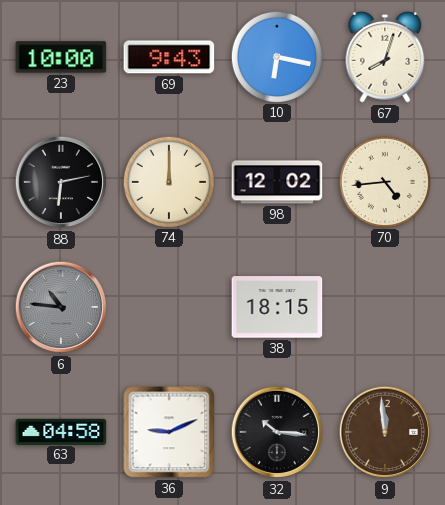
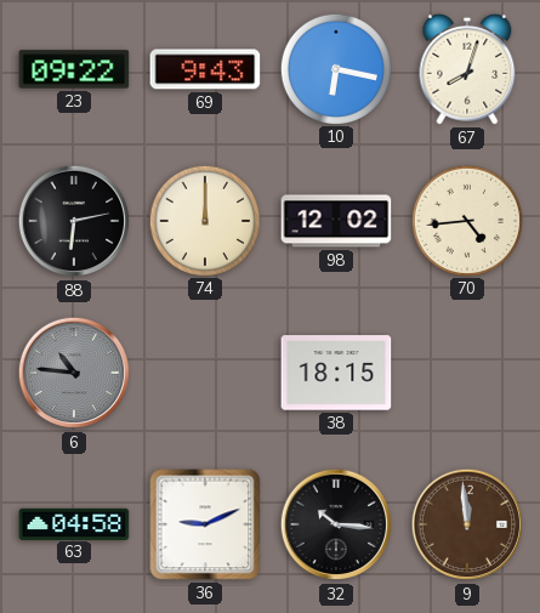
23: 10:00 -> 09:22 (74, 69)
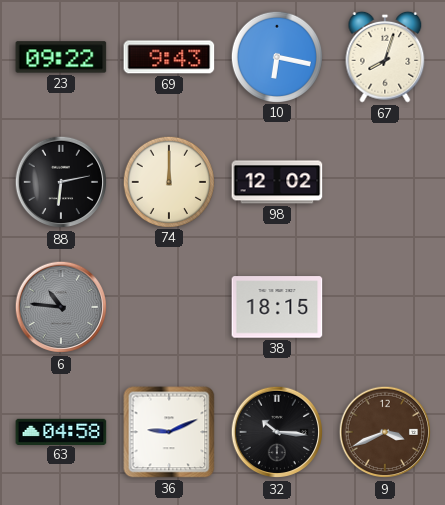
70: 4:44 -> none (466, 220)
9: 11:59 -> 3:41 (385, 432)
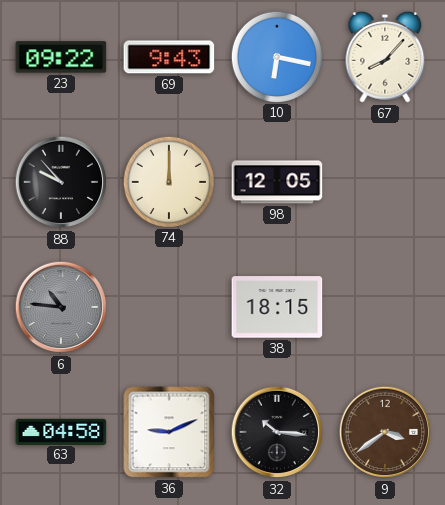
67: 8:03 -> 8:07 (385, 57)
88: 6:13 -> 9:53 (61, 182)
98: 12:02 -> 12:05 (277, 182)
9: 3:41 -> 3:39 (385, 432)
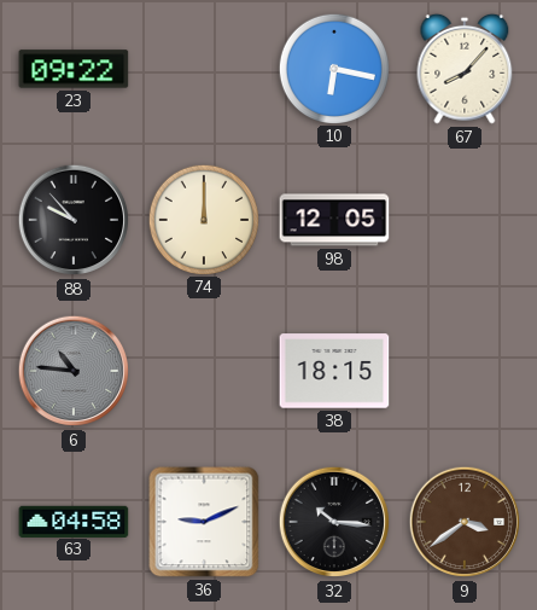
69: 9:43 -> none (169, 57)
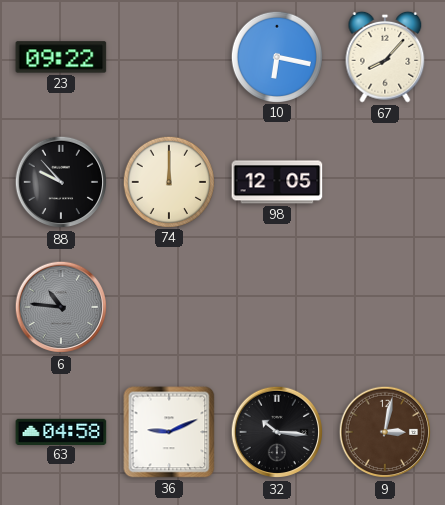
38: 18:15 -> none (334, 371)
9: 3:39 -> 3:02 (385, 432)
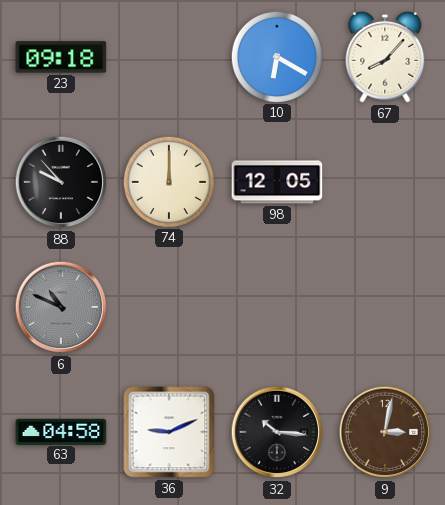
23: 09:22 -> 09:18 (61, 57)
10: 6:17 -> 6:20 (276, 56)
6: 10:46 -> 10:49 (61, 307)
